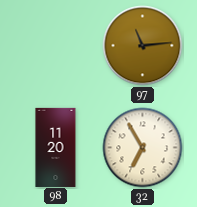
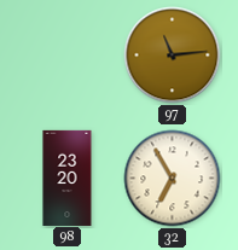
98: 11:20 -> 23:20 (68, 178)
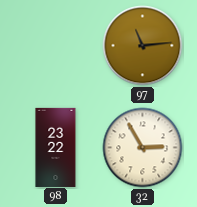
98: 23:20 -> 23:22 (56, 147)
32: 6:55 -> 2:55 (143, 148)
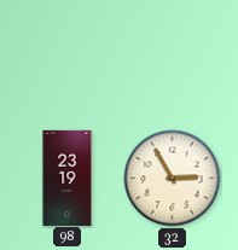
97: 11:14 -> none (143, 46)
98: 23:22 -> 23:19 (68, 178)
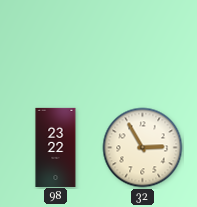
98: 23:19 -> 23:22 (56, 147)
